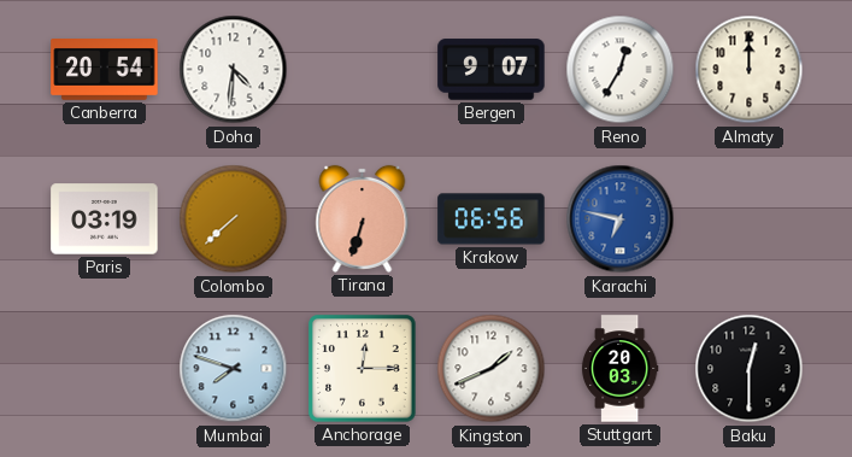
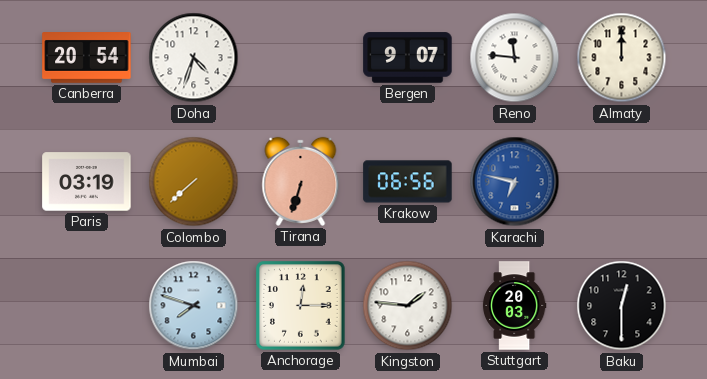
Doha: 4:31 -> 4:33 (194, 58)
Reno: 12:35 -> 11:46 (515, 58)
Kingston: 1:41 -> 1:46 (408, 306)
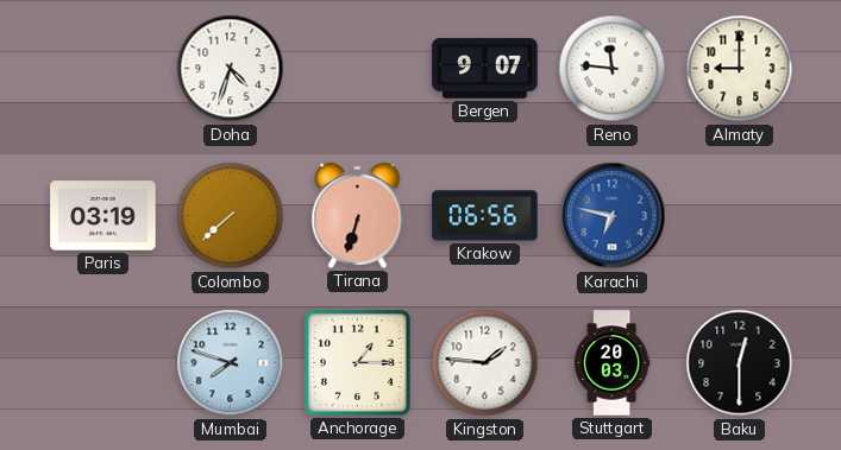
Canberra: 20:54 -> none (87, 58)
Almaty: 12:00 -> 9:00 (740, 69)
Anchorage: 12:15 -> 1:15 (358, 363)
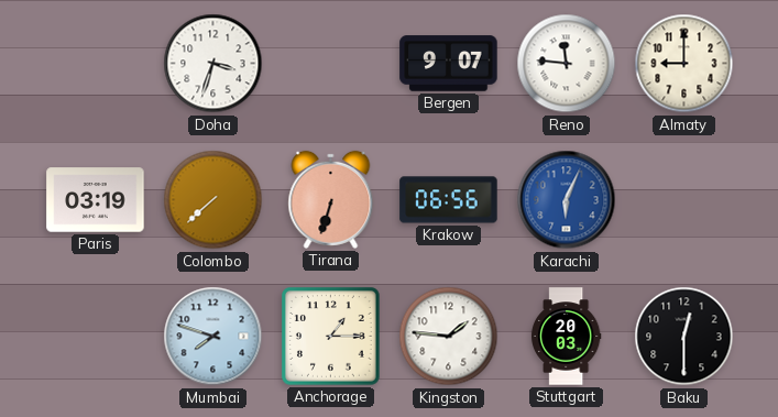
Doha: 4:33 -> 3:33 (213, 64)
Karachi: 6:47 -> 6:04 (567, 200)
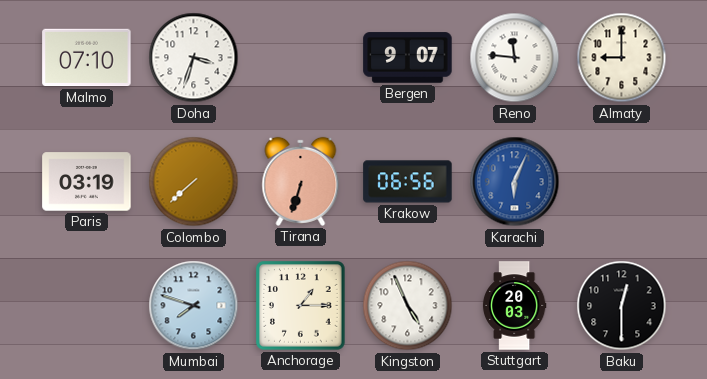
Malmo: none -> 07:10 (87, 58)
Kingston: 1:46 -> 4:56 (408, 306)
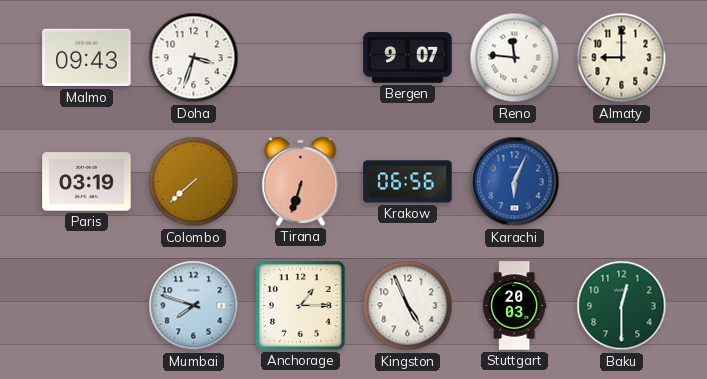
Malmo: 07:10 -> 09:43 (87, 58)
Baku dial: black -> green (622, 306)
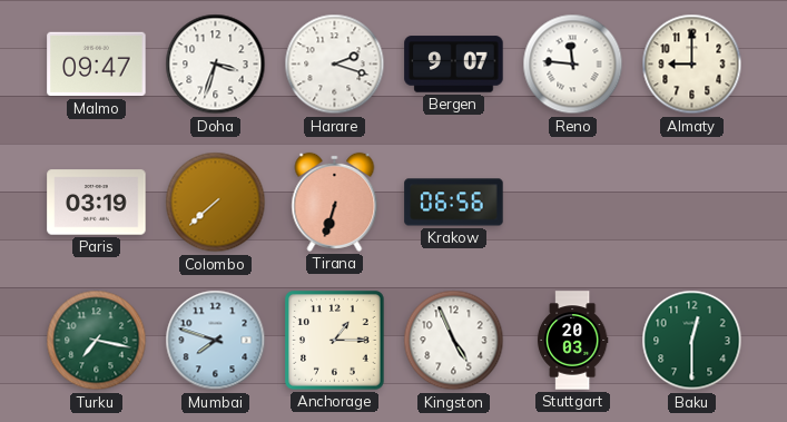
Malmo: 09:43 -> 09:47 (97, 65)
Harare: none -> 2:18 (335, 65)
Karachi: 6:04 -> none (515, 182)
Turku: none -> 7:17 (97, 341)
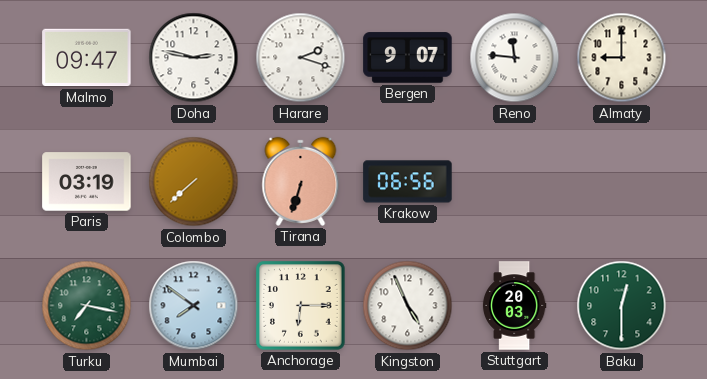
Doha: 3:33 -> 2:47 (194, 58)
Mumbai: 7:48 -> 7:51 (194, 306)
Anchorage: 1:15 -> 6:15 (301, 306)
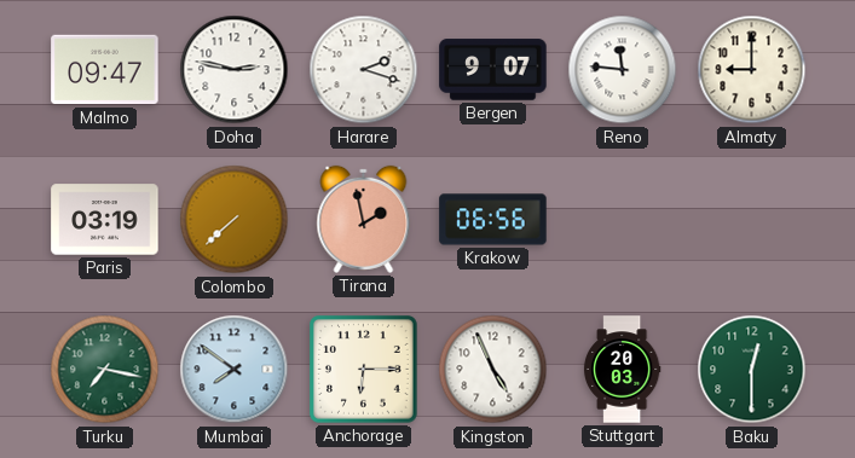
Tirana: 6:33 -> 1:58 (364, 219)
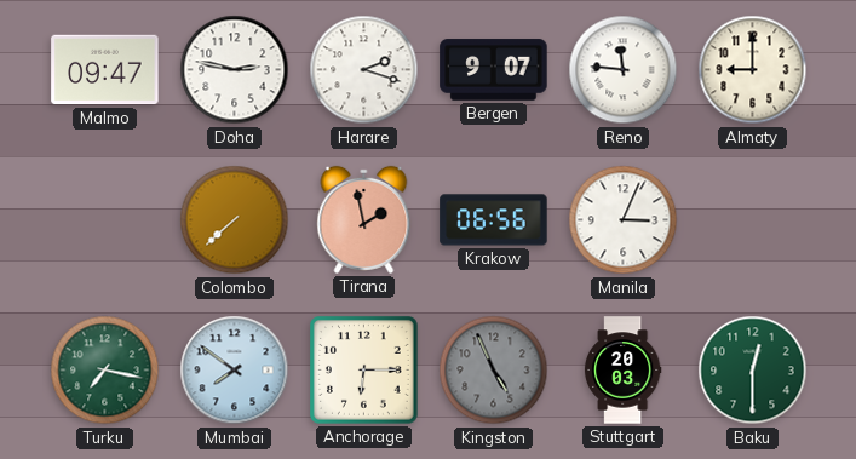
Paris: 03:19 -> none (105, 220)
Manila: none -> 3:04 (624, 220)
Kingston dial: white -> grey (494, 371)
